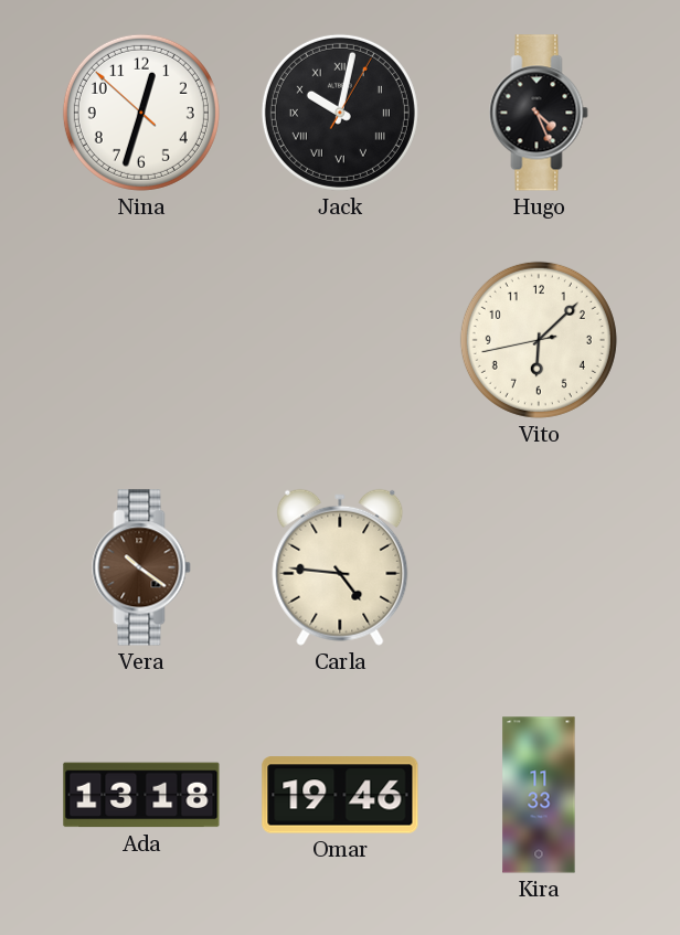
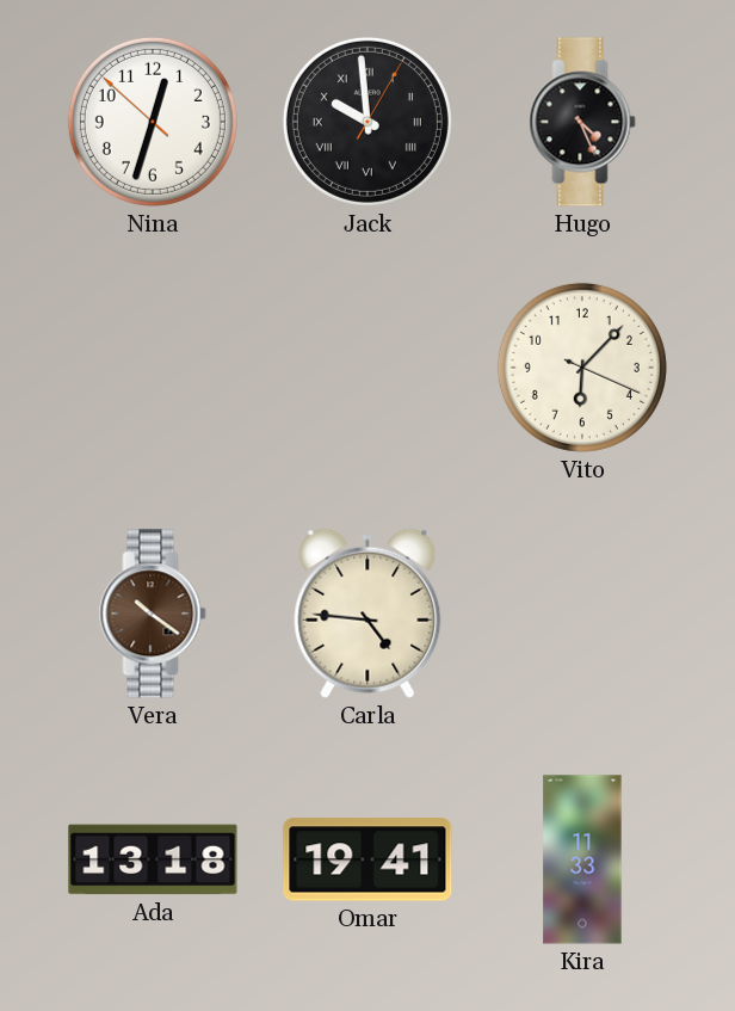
Jack: 10:02 -> 9:59 (367, 122)
Vito: 6:07:43 -> 6:07:19 (582, 368)
Omar: 19:46 -> 19:41 (367, 859)
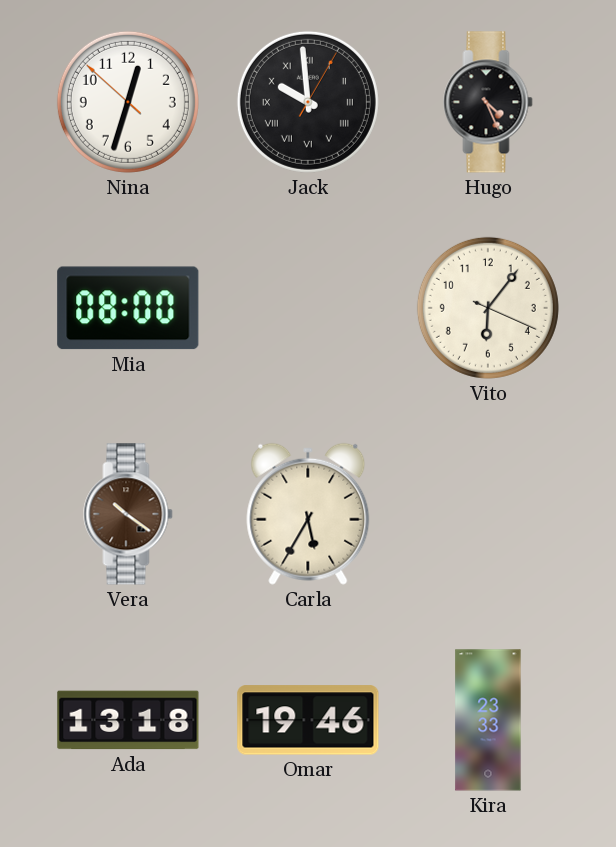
Mia: none -> 08:00 (128, 308)
Vito: 6:07 -> 6:06 (488, 308)
Carla: 4:46 -> 5:35 (308, 514)
Omar: 19:41 -> 19:46 (308, 720)
Kira: 11:33 -> 23:33 (488, 720)
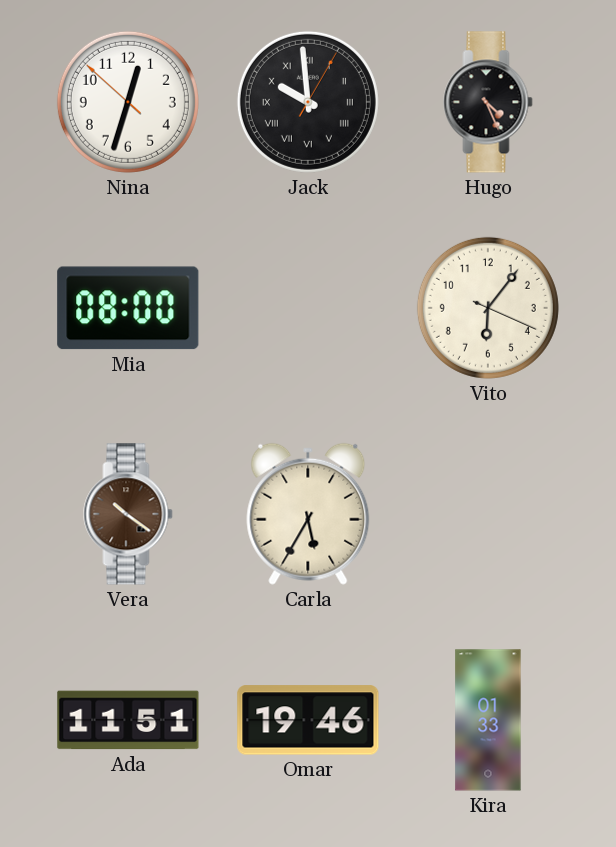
Ada: 13:18 -> 11:51 (128, 720)
Kira: 23:33 -> 01:33 (488, 720)
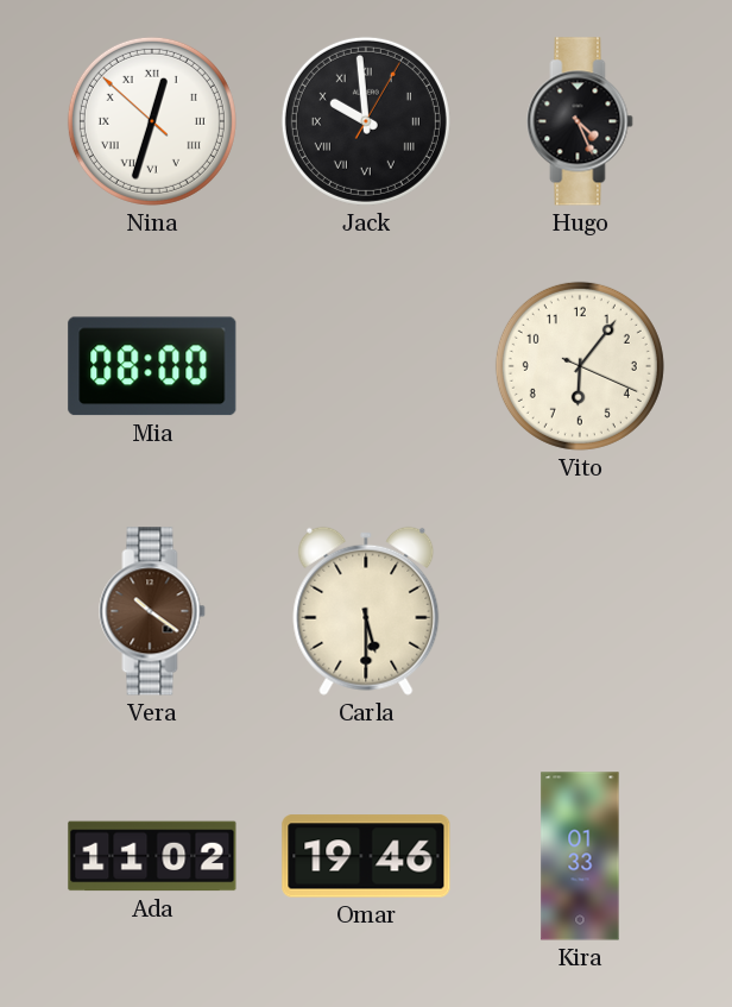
Nina numerals: Arabic -> Roman (152, 121)
Carla: 5:35 -> 5:30 (366, 611)
Ada: 11:51 -> 11:02 (152, 856)
